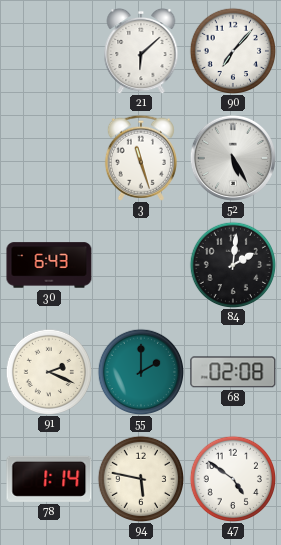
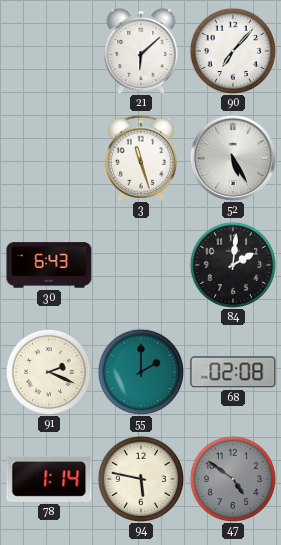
47 dial: white -> grey (232, 478)
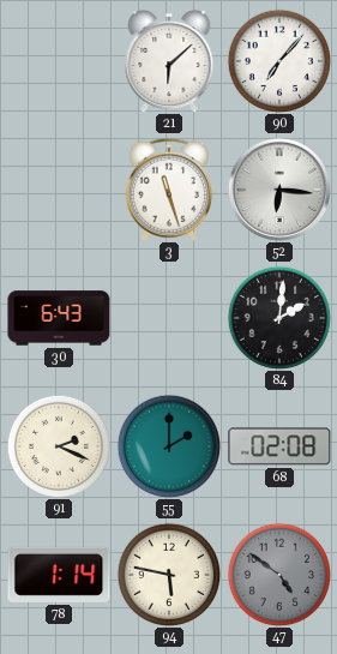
52: 5:25 -> 6:16 (279, 190)
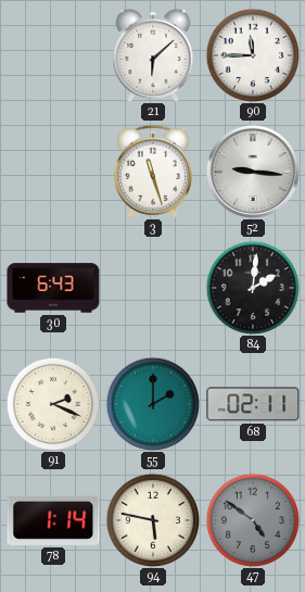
90: 7:07 -> 11:45 (252, 54)
52: 6:16 -> 9:16 (253, 172)
68: 02:08 -> 02:11 (253, 404)
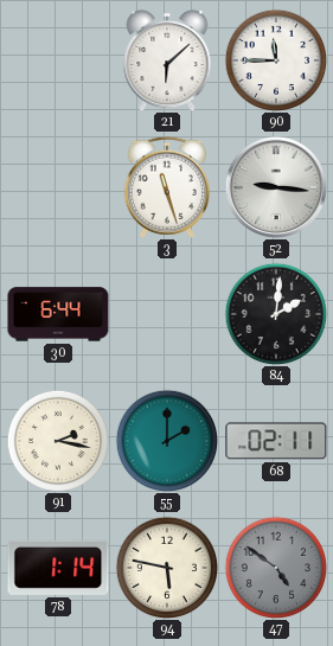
30: 6:43 -> 6:44 (58, 314)
91: 2:19 -> 2:17 (57, 440)
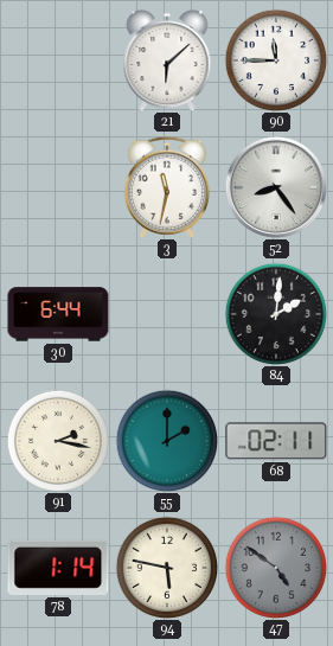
3: 11:27 -> 11:32 (167, 187)
52: 9:16 -> 8:24 (276, 187)
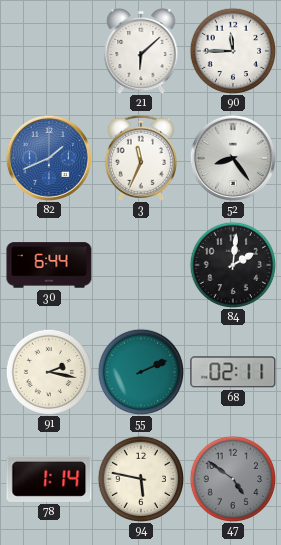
82: none -> 1:41 (49, 158)
3: 11:32 -> 11:34 (141, 158)
55: 2:00 -> 2:11 (140, 371)
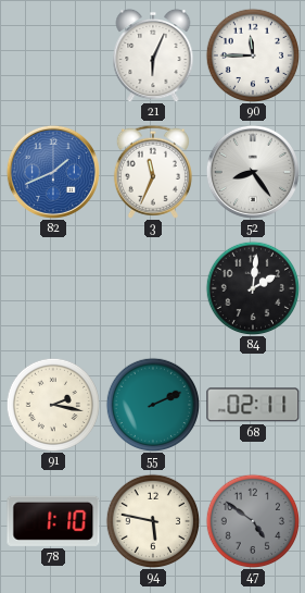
21: 6:08 -> 6:04 (153, 55)
30: 6:44 -> none (49, 265)
78: 1:14 -> 1:10 (53, 521)
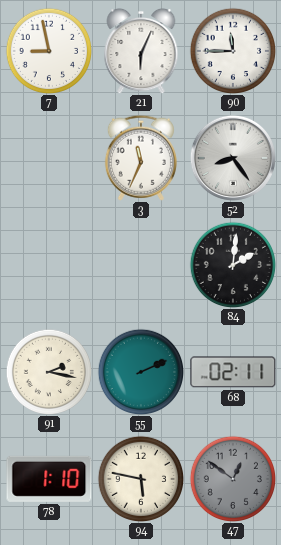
7: none -> 8:58 (48, 50)
82: 1:41 -> none (53, 172)
47: 4:51 -> 12:51 (232, 478)
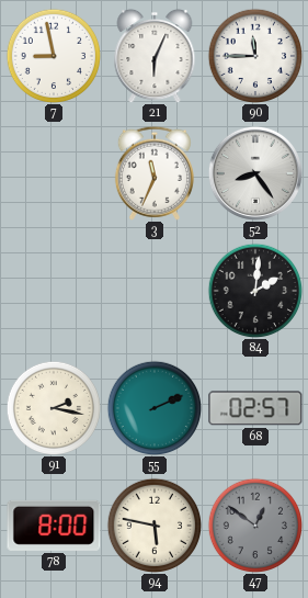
68: 02:11 -> 02:57 (255, 408)
78: 1:10 -> 8:00 (54, 526)
